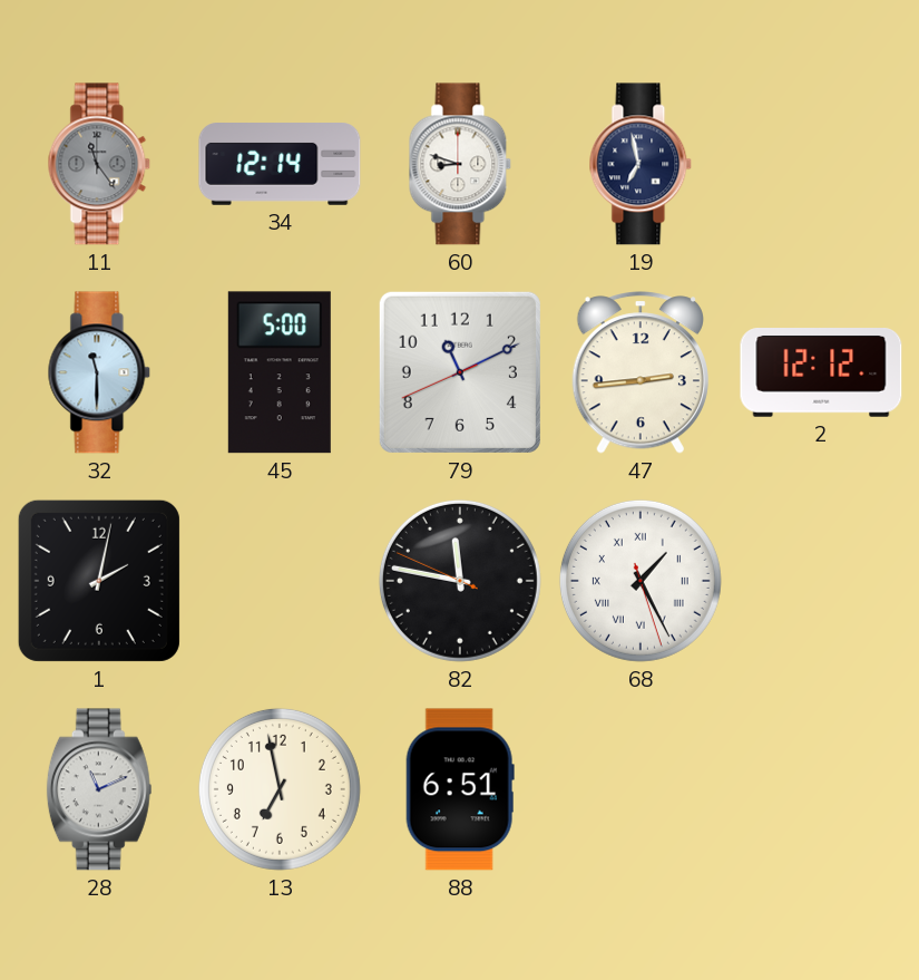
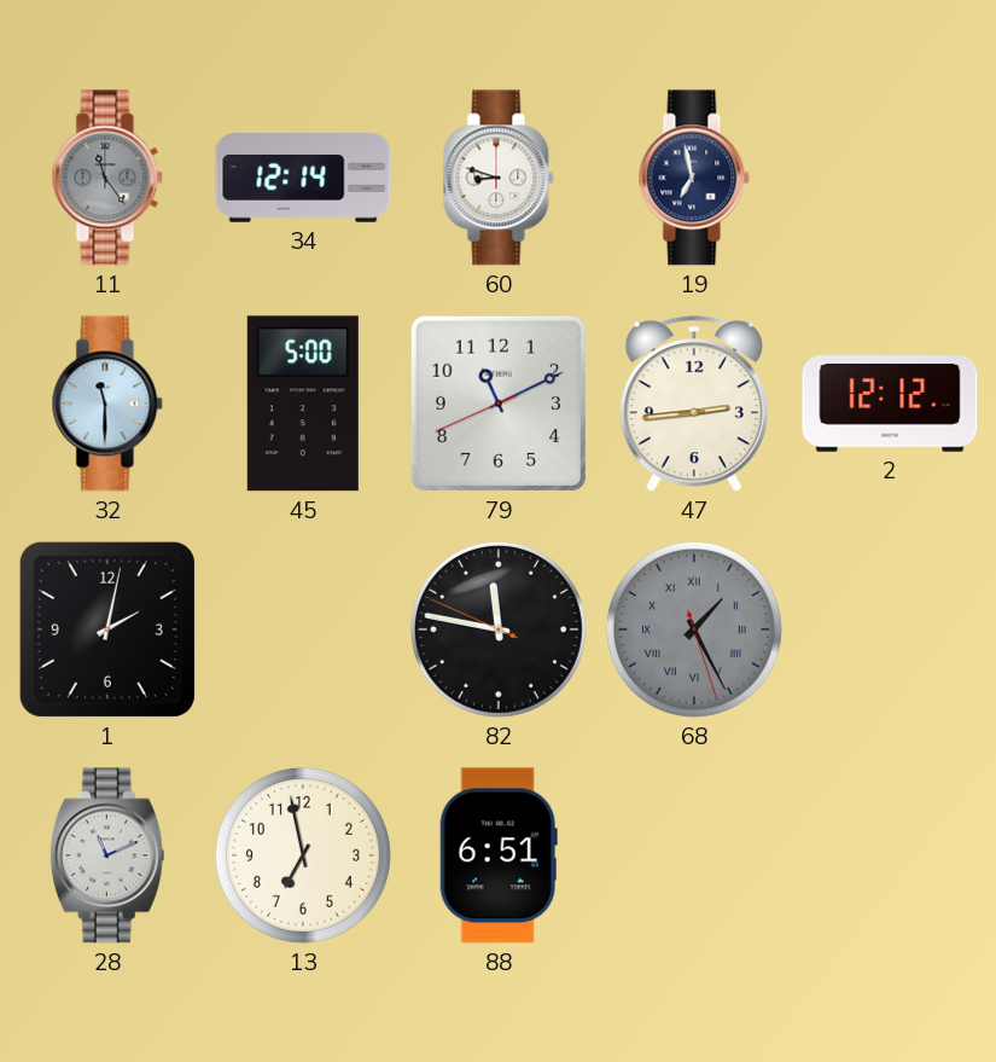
68 dial: white -> grey (694, 629)
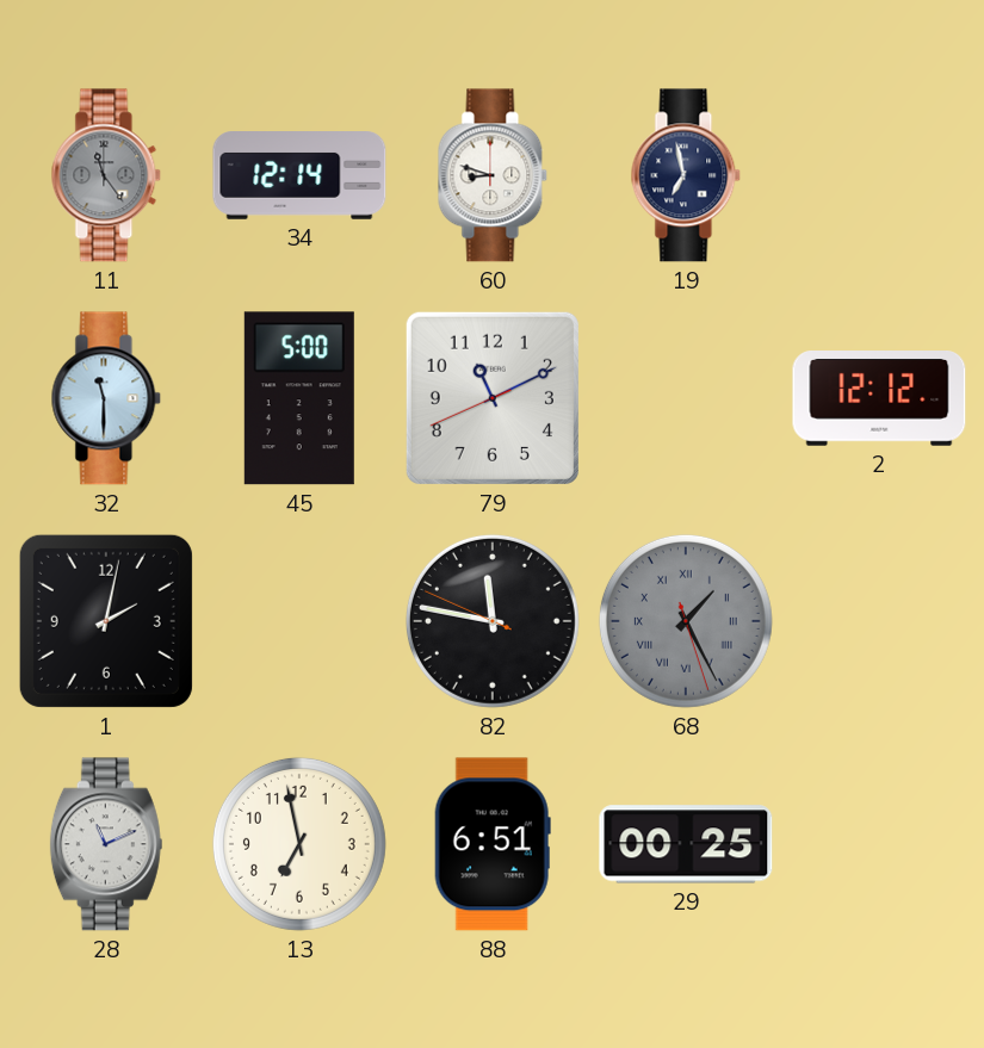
47: 2:44 -> none (694, 404)
29: none -> 00:25 (686, 844)
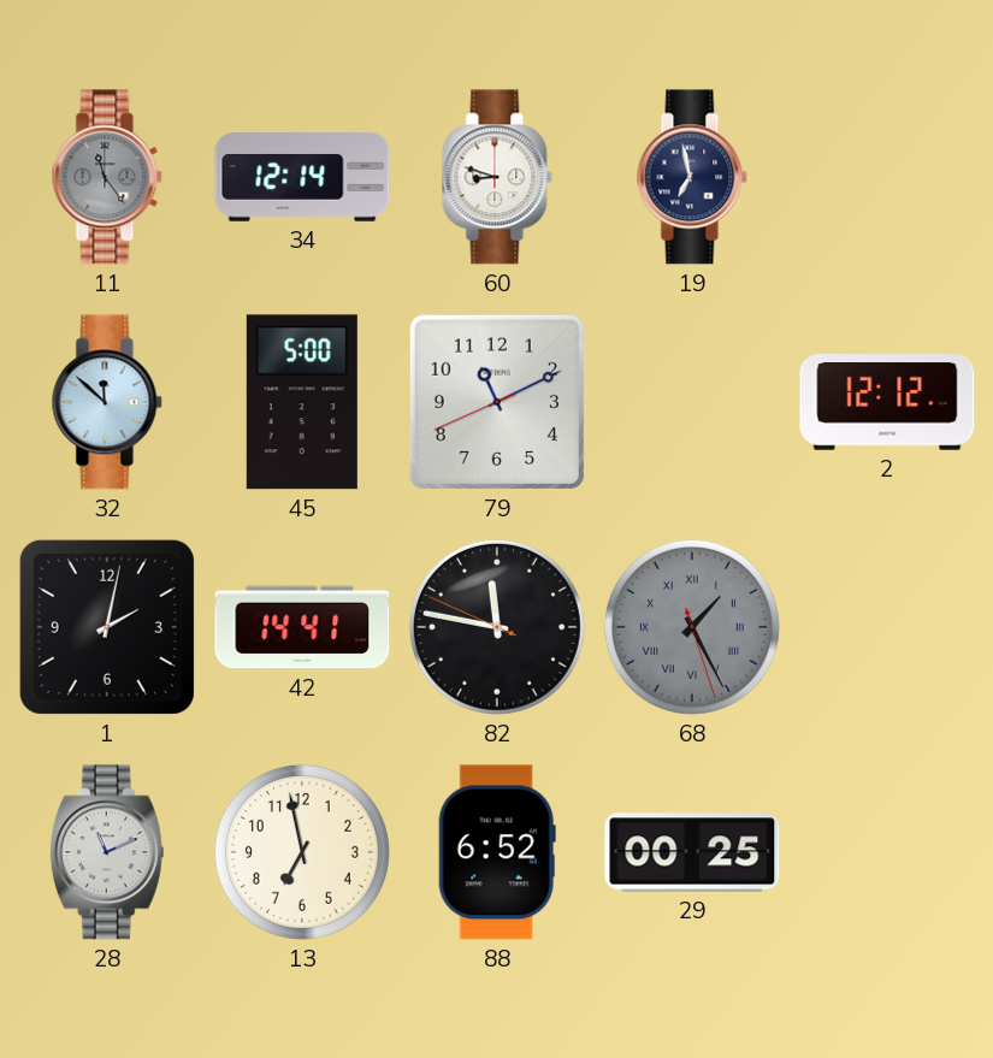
32: 11:30 -> 11:52 (107, 402)
42: none -> 14:41 (302, 627)
88: 6:51 -> 6:52 (497, 852)
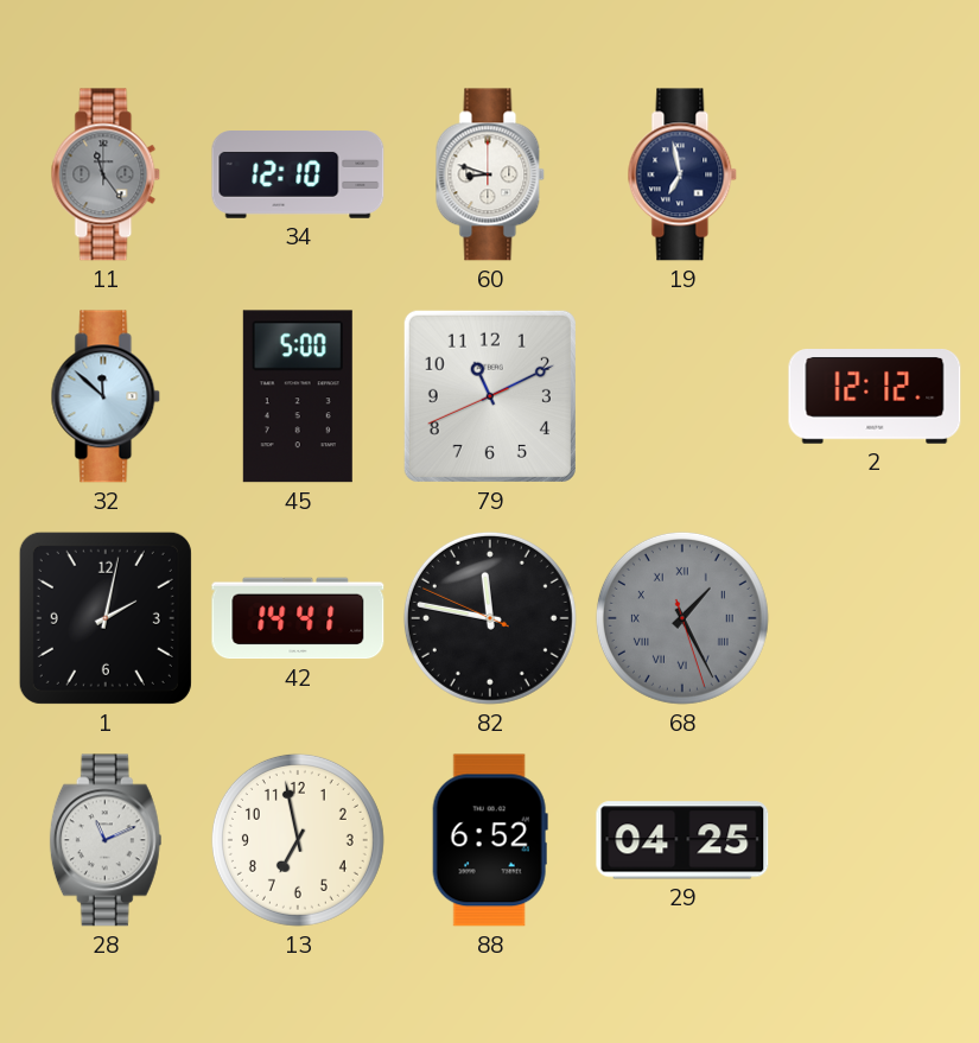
34: 12:14 -> 12:10 (298, 174)
29: 00:25 -> 04:25 (682, 840)
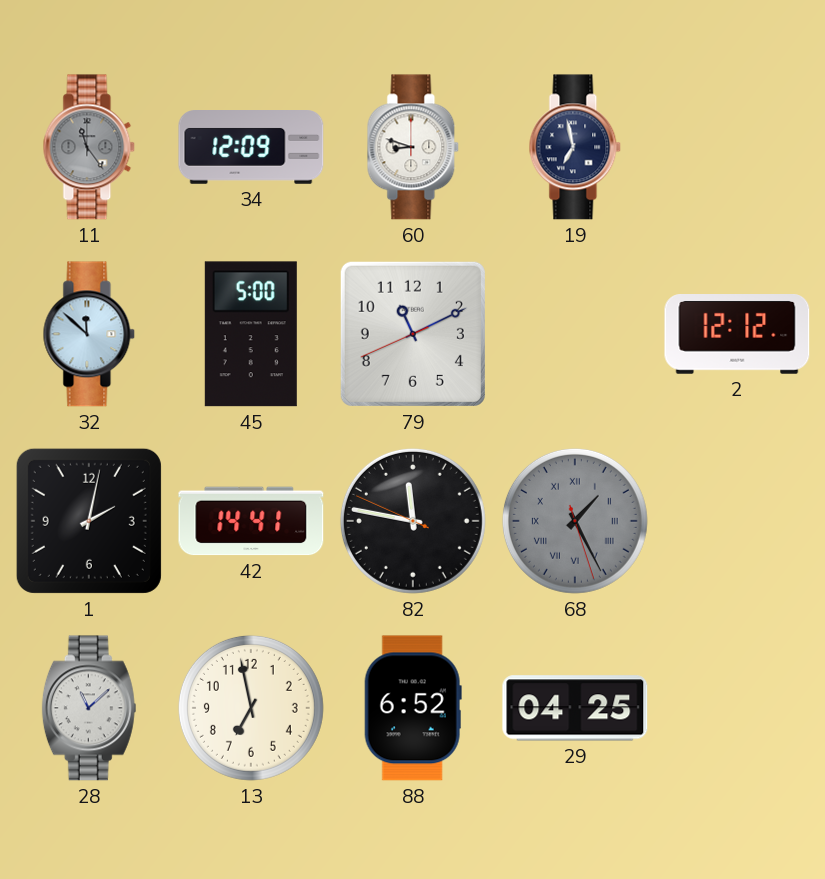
34: 12:10 -> 12:09 (251, 147)
28: 11:11 -> 11:08 (89, 708)
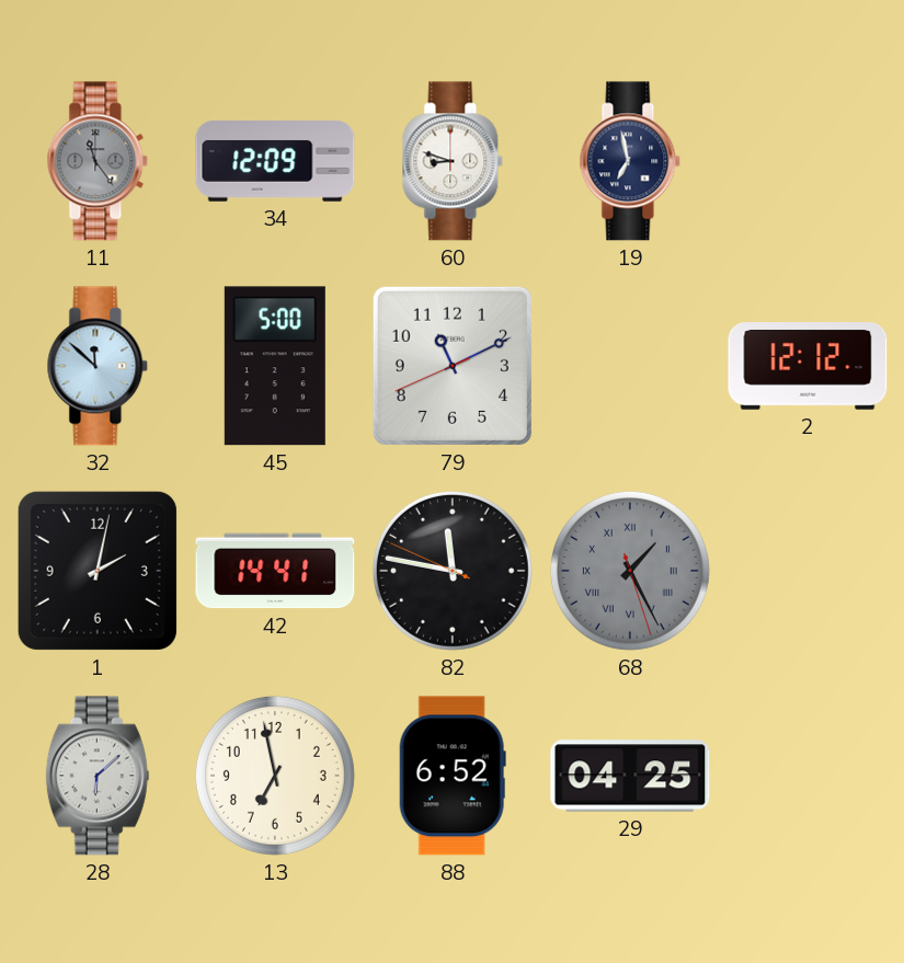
28: 11:08 -> 6:08 (98, 776)
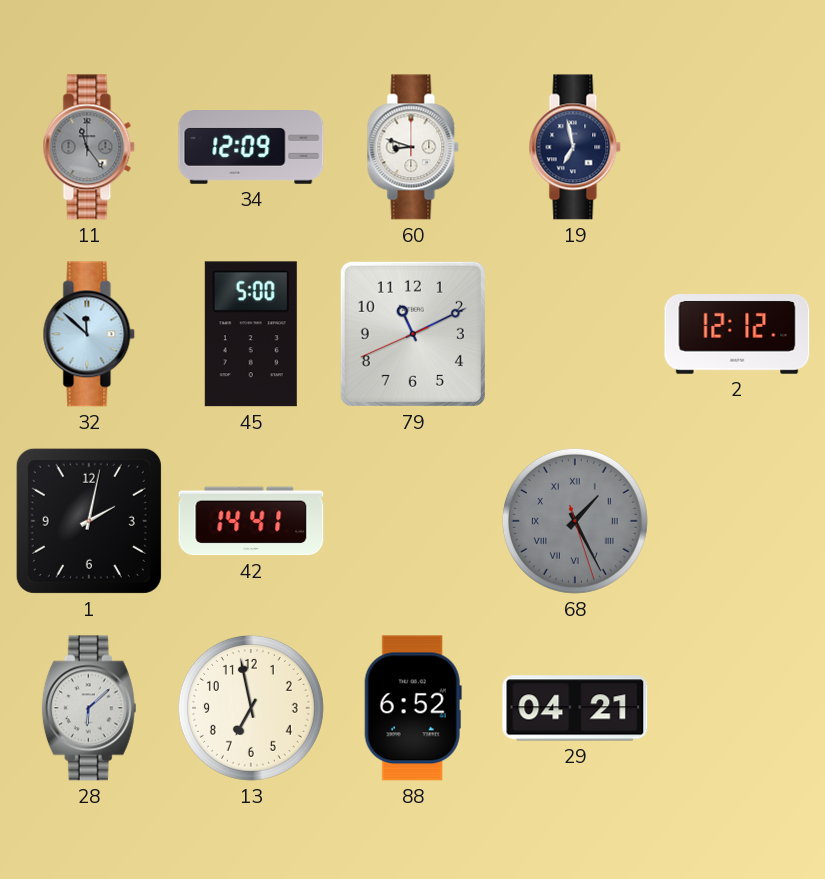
82: 11:46 -> none (453, 571)
29: 04:25 -> 04:21 (575, 708)
